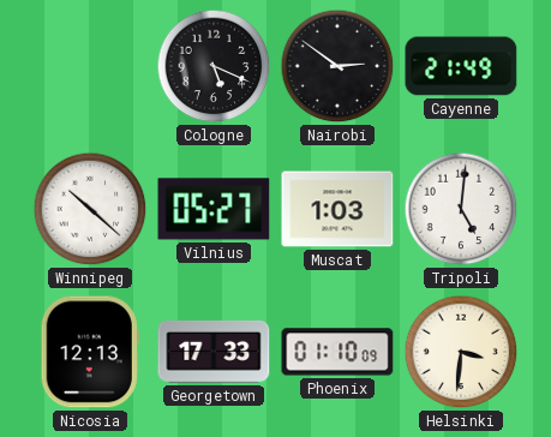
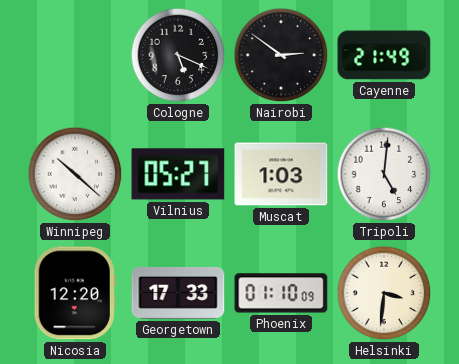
Nicosia: 12:13 -> 12:20 (75, 293)
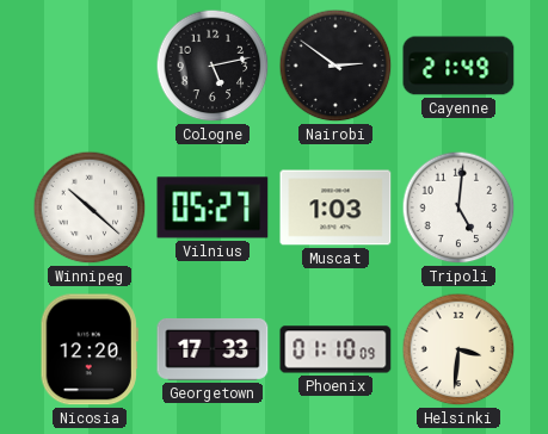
Cologne: 5:19 -> 5:13 (213, 66)
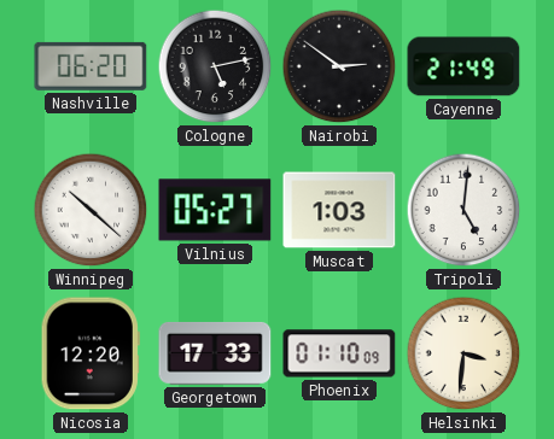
Nashville: none -> 06:20 (91, 66)
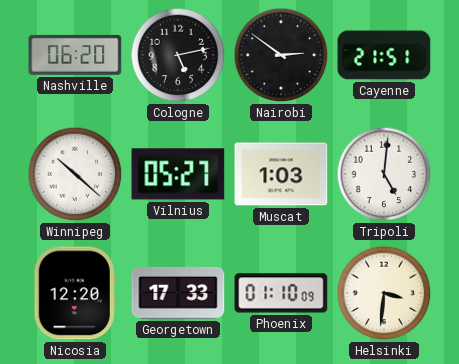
Cayenne: 21:49 -> 21:51 (384, 55)
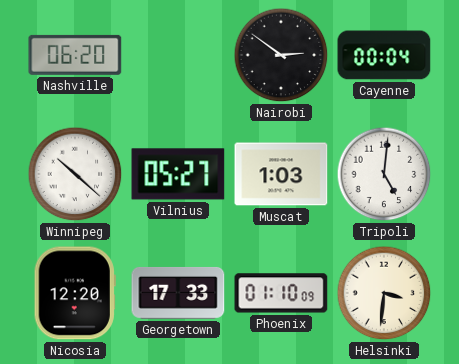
Cologne: 5:13 -> none (178, 55)
Cayenne: 21:51 -> 00:04 (384, 55)
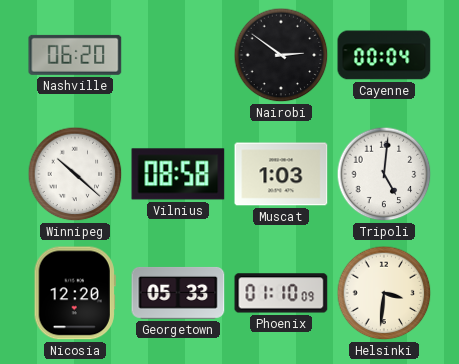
Vilnius: 05:27 -> 08:58 (178, 174)
Georgetown: 17:33 -> 05:33 (178, 293)
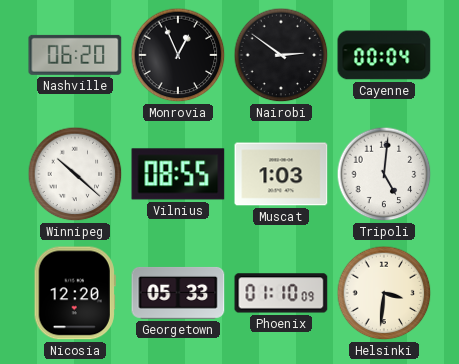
Monrovia: none -> 12:56 (178, 55)
Vilnius: 08:58 -> 08:55 (178, 174)
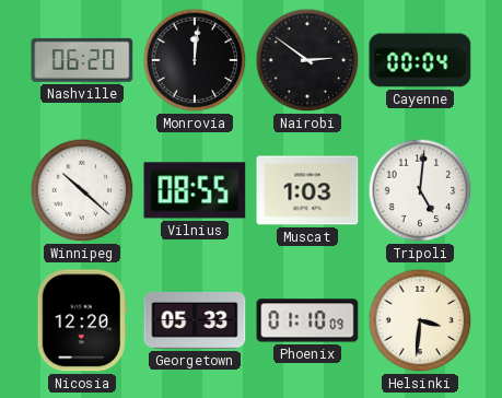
Monrovia: 12:56 -> 12:01 (195, 60)
